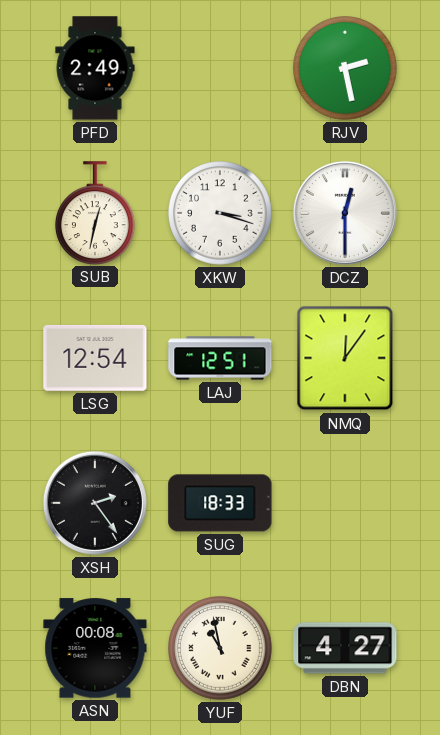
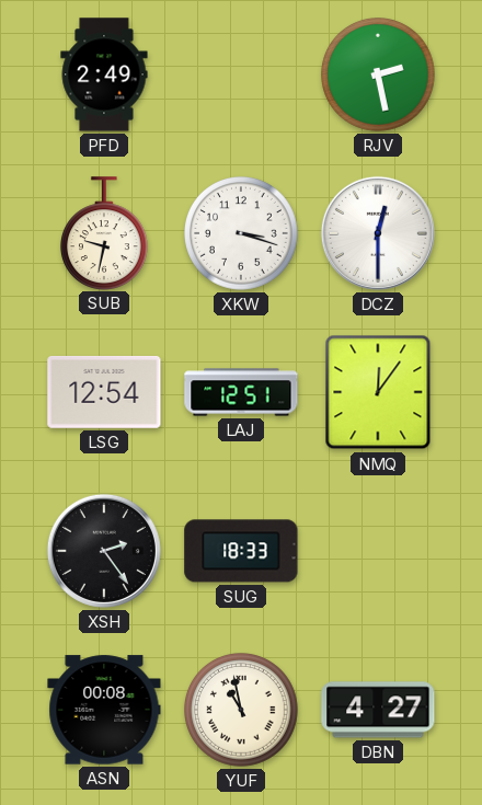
SUB: 12:32 -> 9:32 (105, 233)
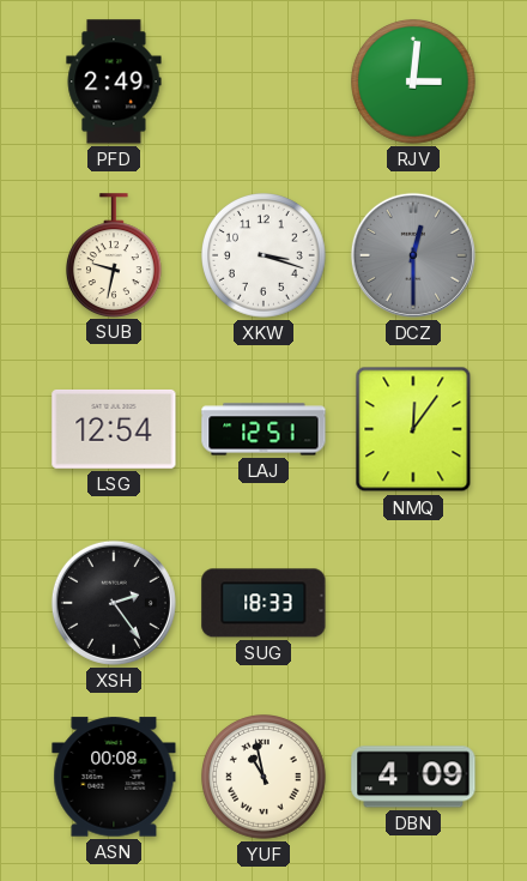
RJV: 2:28 -> 3:01 (414, 83)
DCZ dial: white -> grey (413, 255)
DBN: 4:27 -> 4:09 (413, 777)
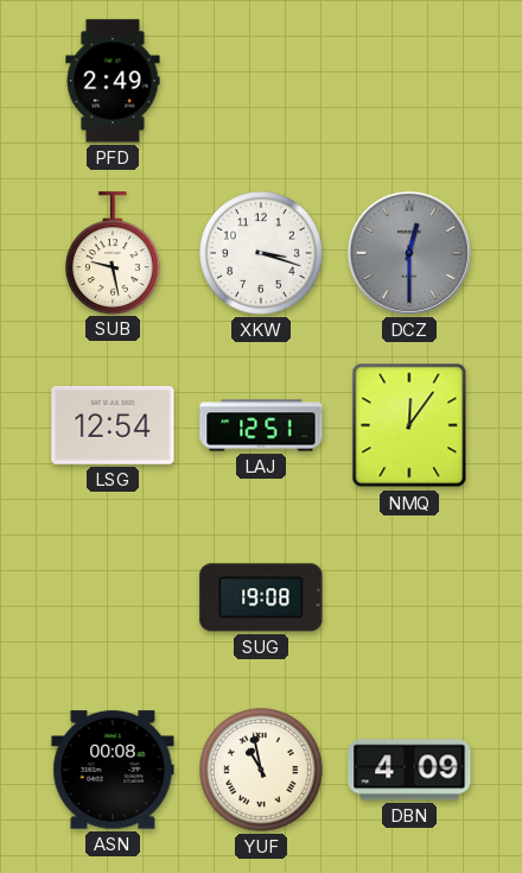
RJV: 3:01 -> none (414, 83)
SUB: 9:32 -> 9:28 (114, 253)
XSH: 2:24 -> none (114, 603)
SUG: 18:33 -> 19:08 (261, 597)
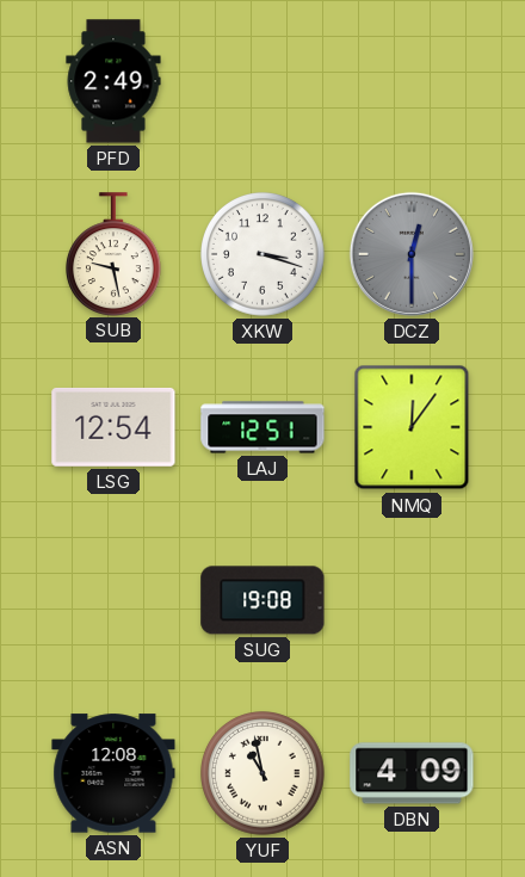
ASN: 00:08 -> 12:08 (113, 773)
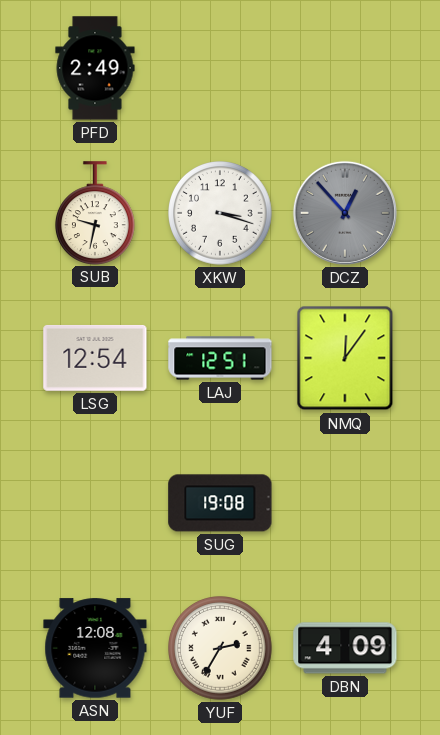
SUB: 9:28 -> 9:32 (96, 213)
DCZ: 12:30 -> 12:53 (345, 213)
YUF: 10:58 -> 2:35 (221, 649)
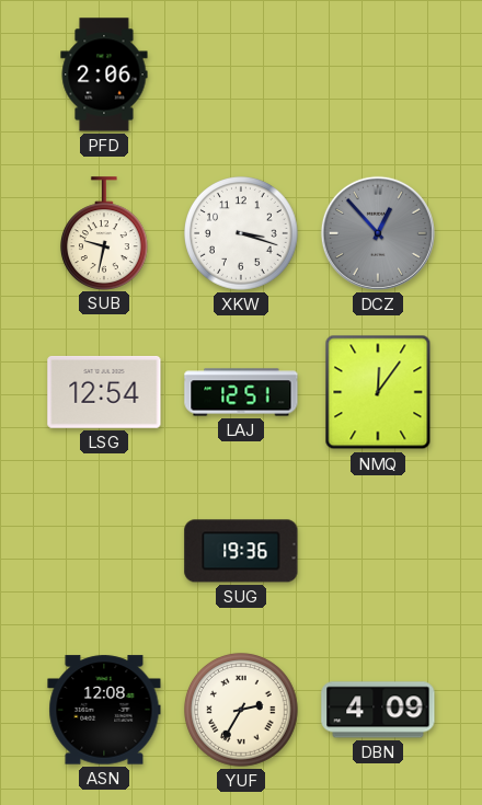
PFD: 2:49 -> 2:06 (104, 74)
SUG: 19:08 -> 19:36 (241, 551)
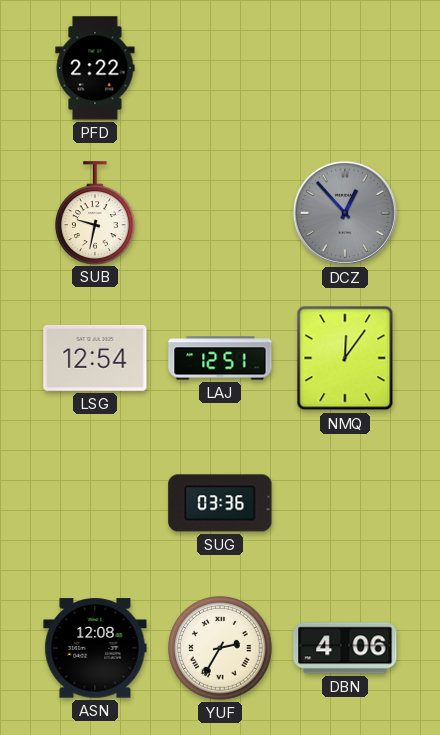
PFD: 2:06 -> 2:22 (95, 68)
XKW: 3:18 -> none (242, 234)
SUG: 19:36 -> 03:36 (220, 503)
DBN: 4:09 -> 4:06 (345, 648)
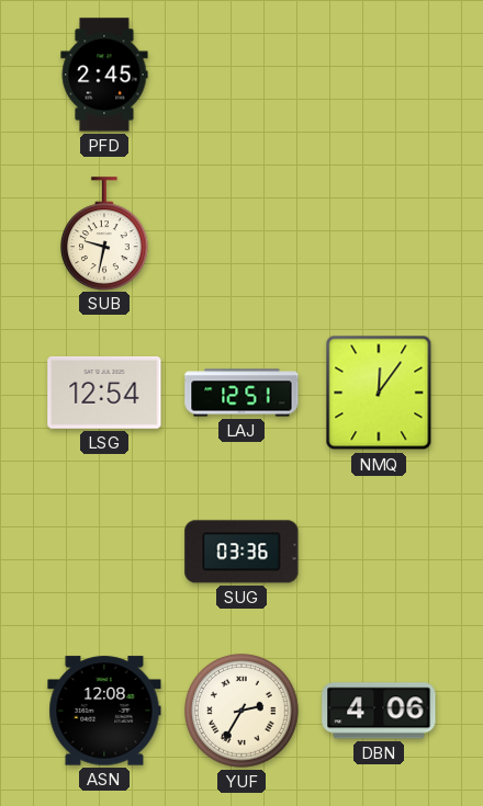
PFD: 2:22 -> 2:45 (104, 75)
DCZ: 12:53 -> none (345, 213)
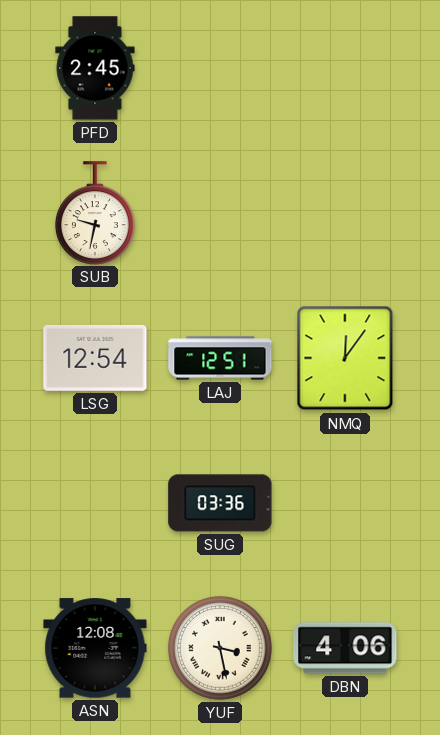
YUF: 2:35 -> 3:28 (221, 649)
